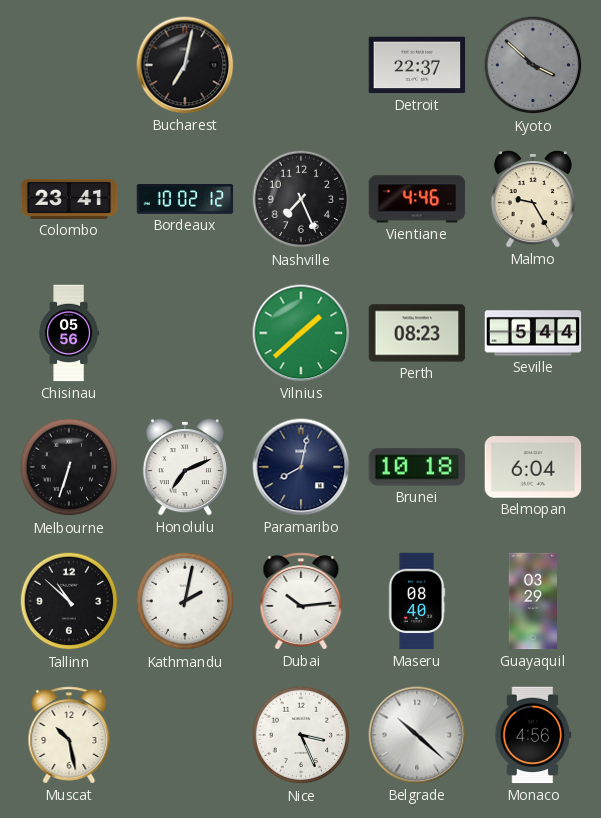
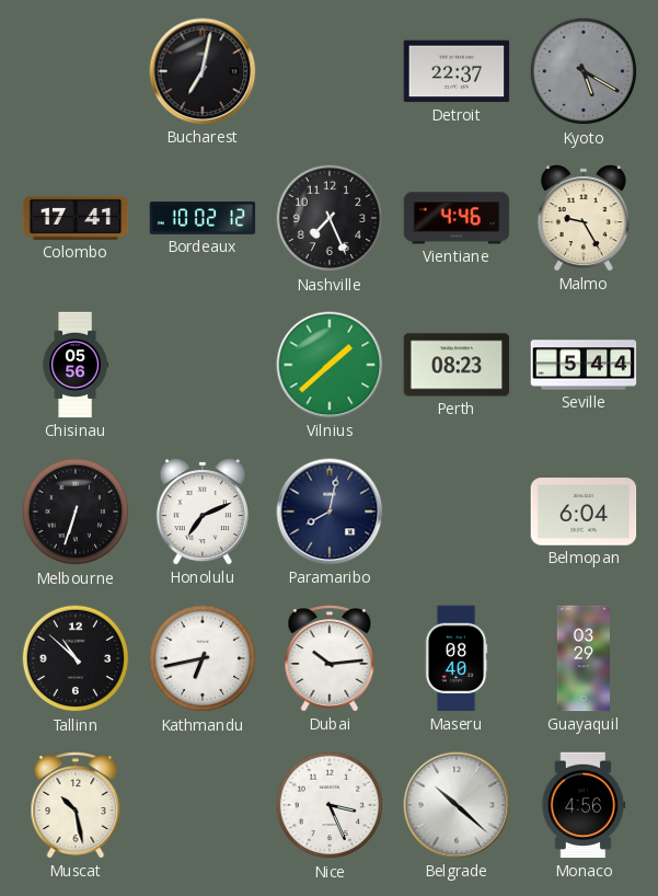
Kyoto: 3:52 -> 5:20 (584, 71)
Colombo: 23:41 -> 17:41 (76, 218)
Brunei: 10:18 -> none (417, 467)
Kathmandu: 2:02 -> 6:43 (203, 658)
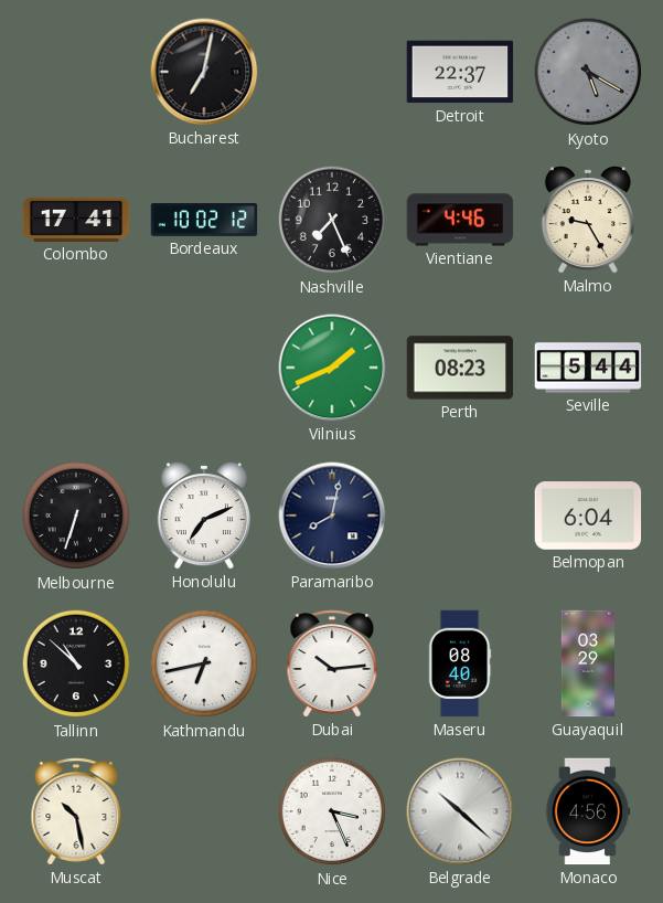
Chisinau: 05:56 -> none (76, 365)
Vilnius: 1:38 -> 1:41 (332, 368)
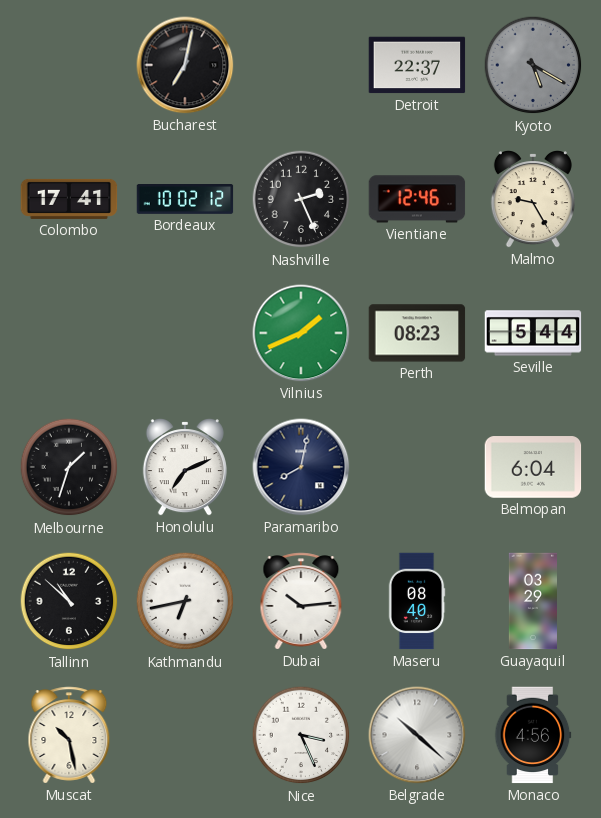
Nashville: 7:26 -> 2:26 (301, 199)
Vientiane: 4:46 -> 12:46 (417, 199)
Melbourne: 6:33 -> 1:33 (69, 467)
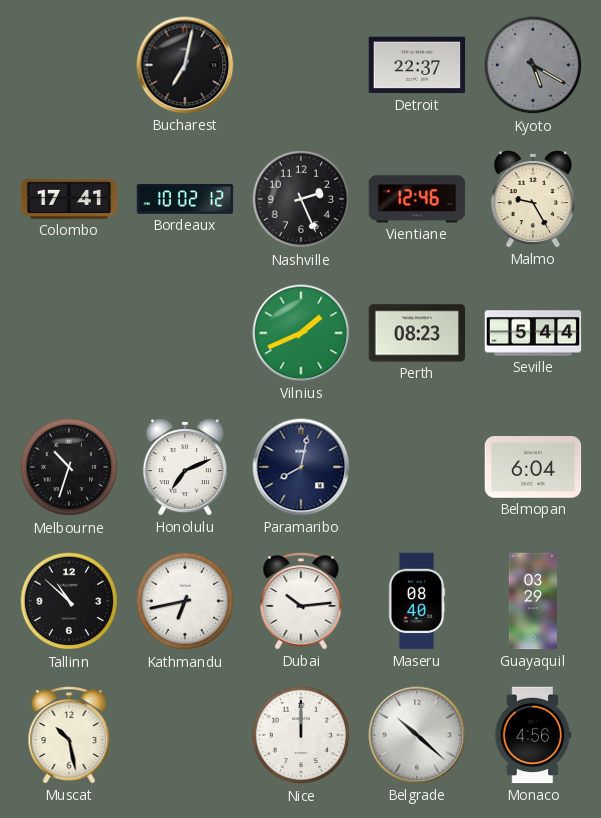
Melbourne: 1:33 -> 10:33 (69, 467)
Nice: 3:26 -> 12:00 (301, 735)
